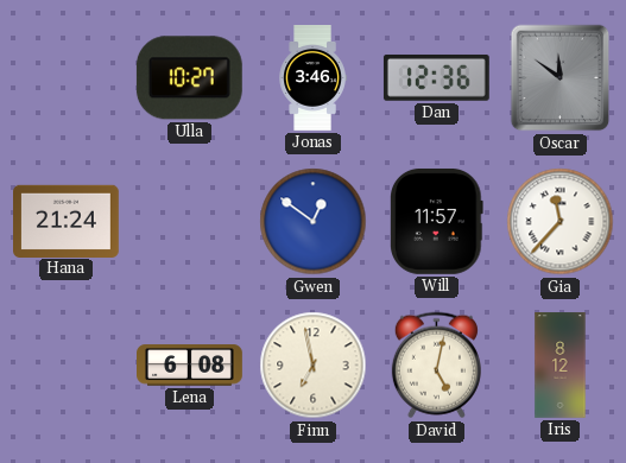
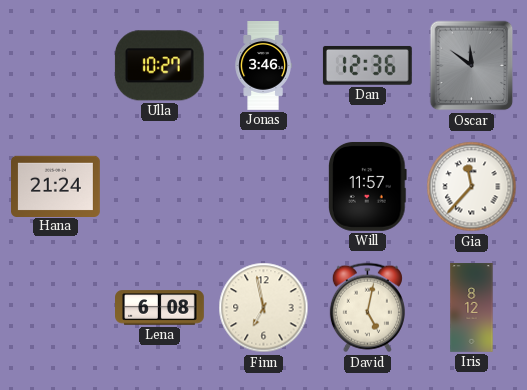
Gwen: 12:51 -> none (314, 222)
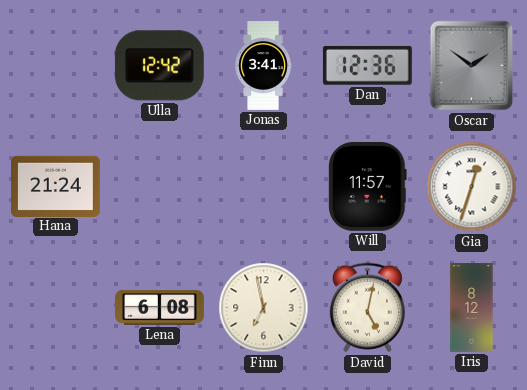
Ulla: 10:27 -> 12:42 (159, 66)
Jonas: 3:46 -> 3:41 (263, 66)
Oscar: 11:51 -> 1:51 (472, 66)
Gia: 11:37 -> 12:33 (472, 187)
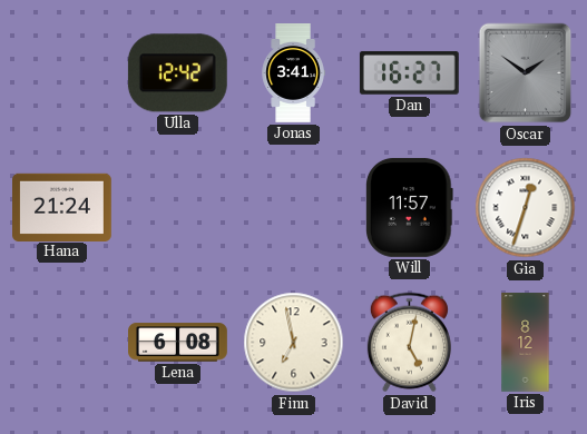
Dan: 12:36 -> 16:27 (409, 73)
